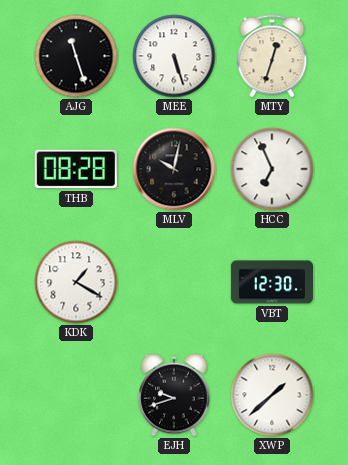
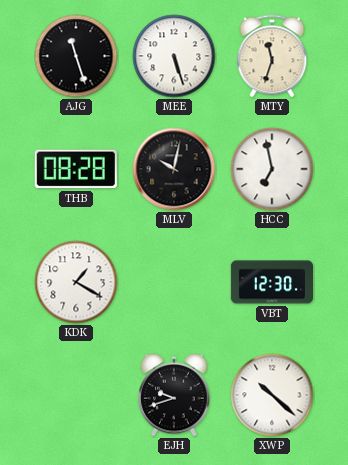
MTY: 12:33 -> 11:33 (272, 56)
HCC: 6:56 -> 6:58 (272, 169)
XWP: 1:38 -> 10:22 (272, 395)
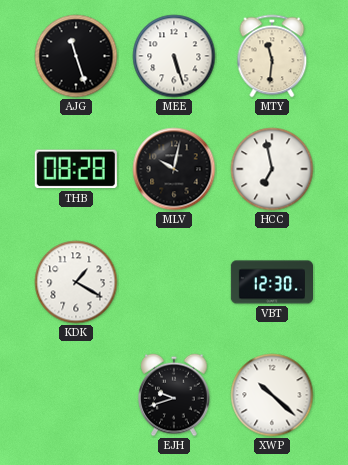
MTY: 11:33 -> 11:31 (272, 56)
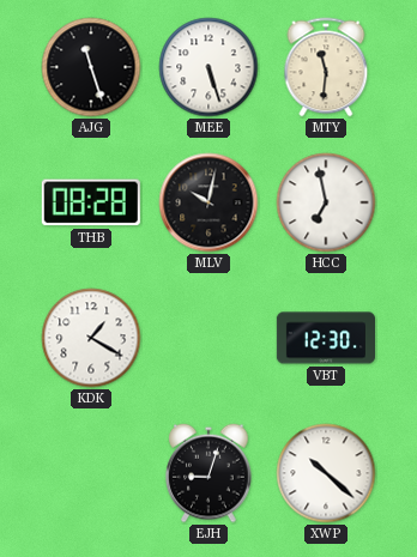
EJH: 9:42 -> 9:03 (208, 473)
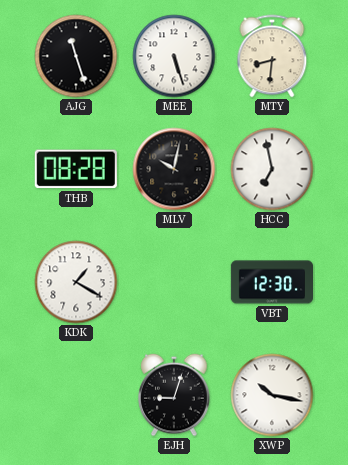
MTY: 11:31 -> 8:31 (272, 56)
XWP: 10:22 -> 10:17 (272, 395)
